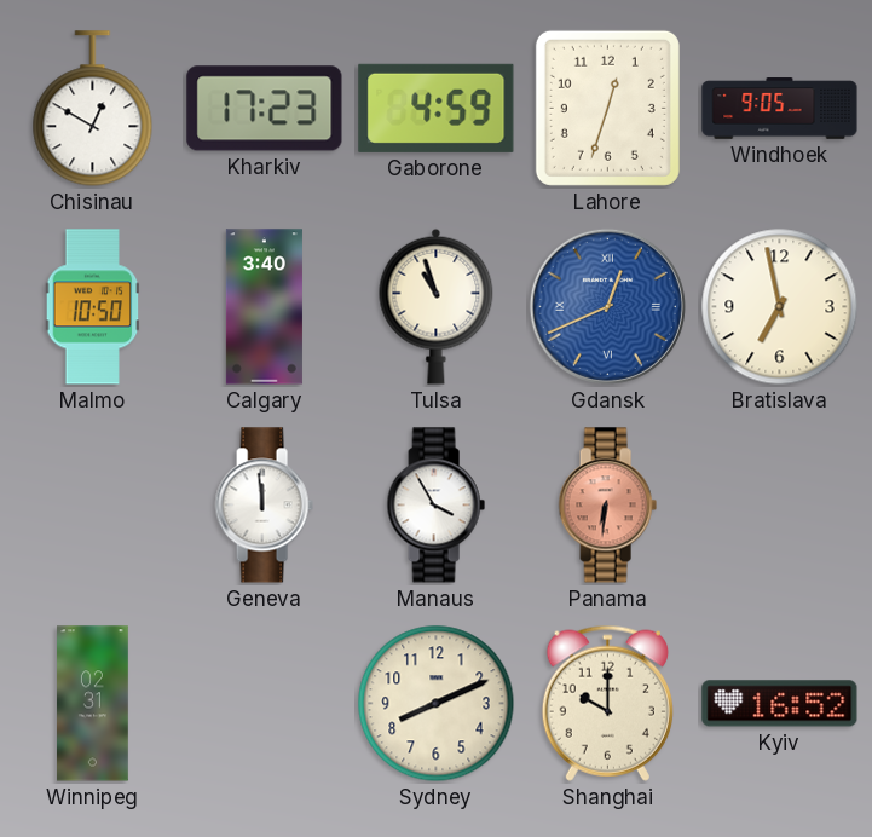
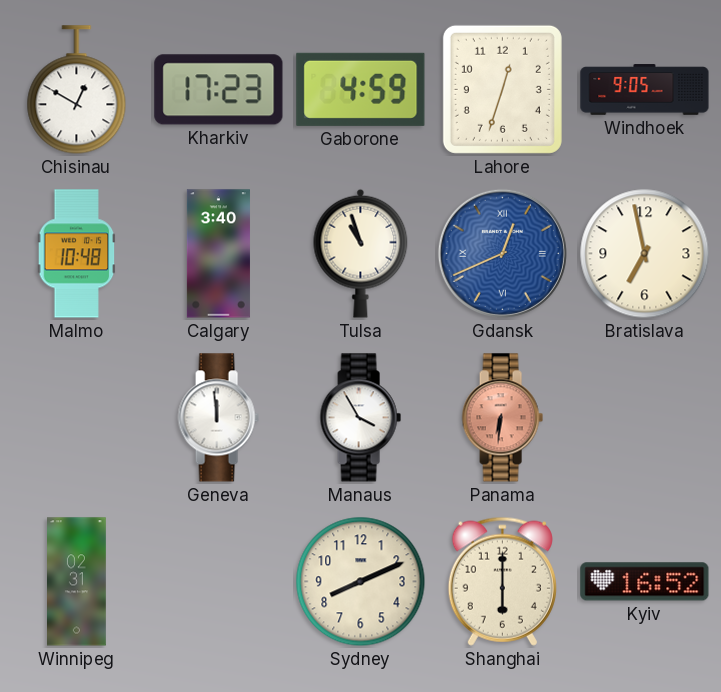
Malmo: 10:50 -> 10:48 (77, 254)
Shanghai: 10:00 -> 6:00 (502, 581)
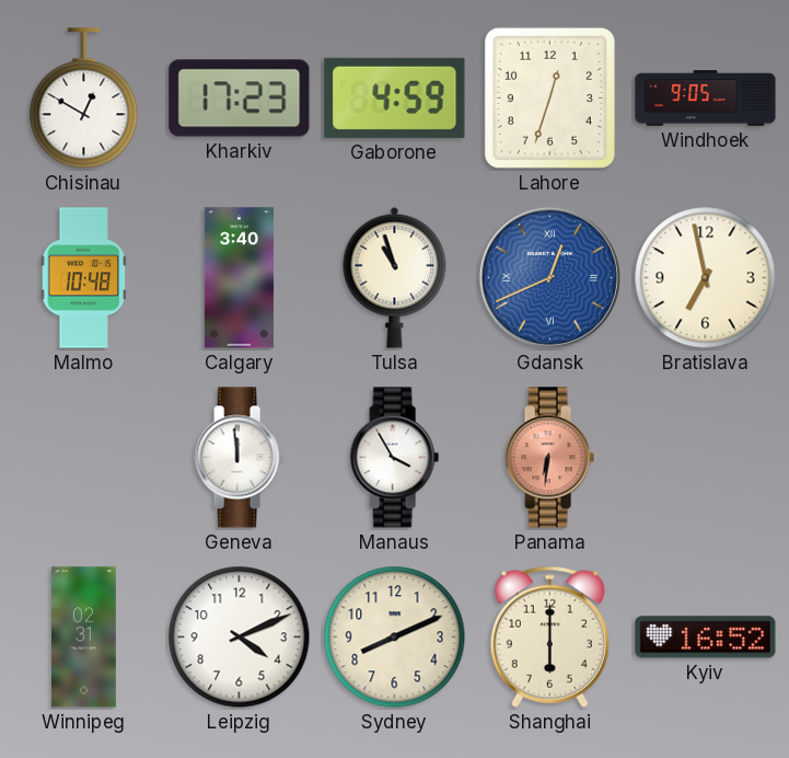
Leipzig: none -> 4:11 (240, 638)
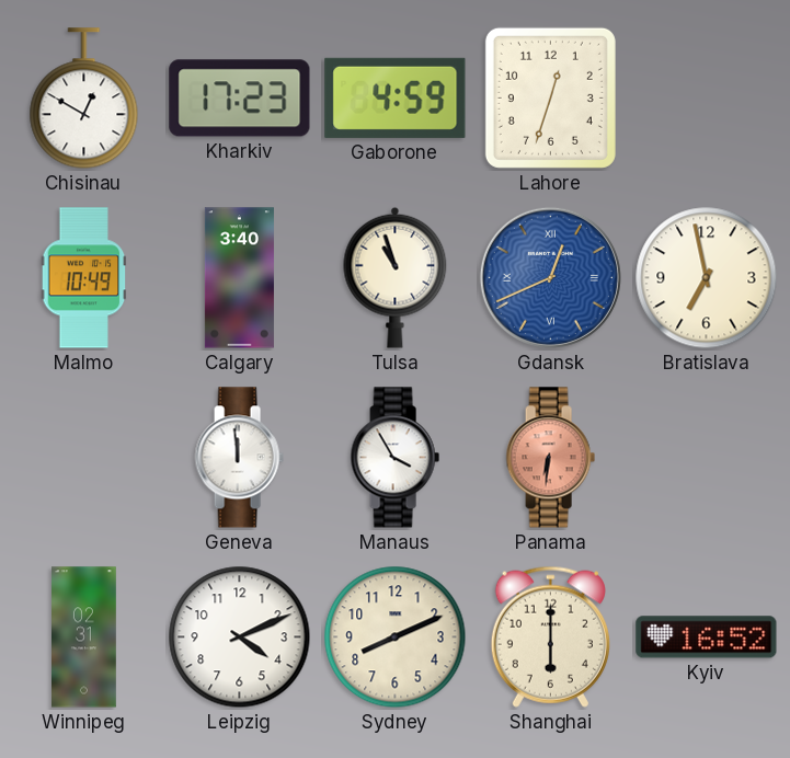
Windhoek: 9:05 -> none (706, 99)
Malmo: 10:48 -> 10:49 (84, 278)
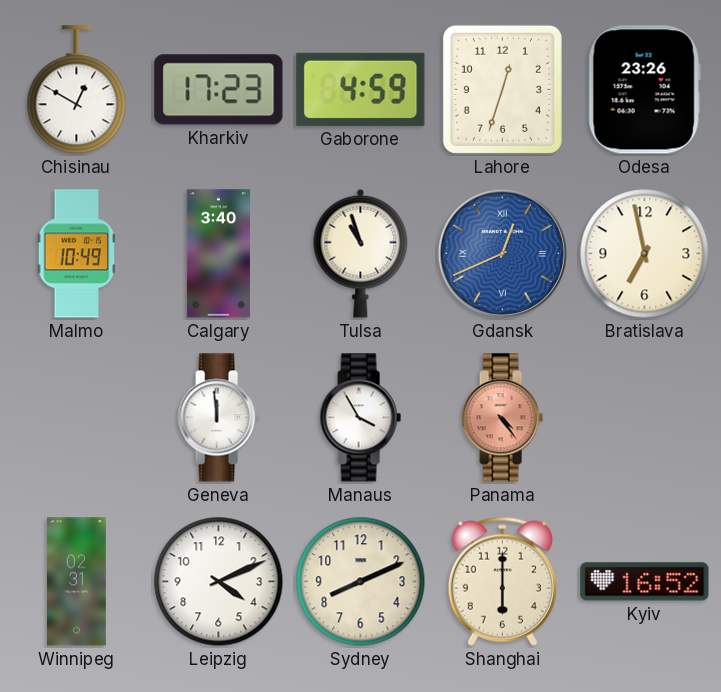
Odesa: none -> 23:26 (644, 90)
Panama: 6:31 -> 4:24 (502, 418)
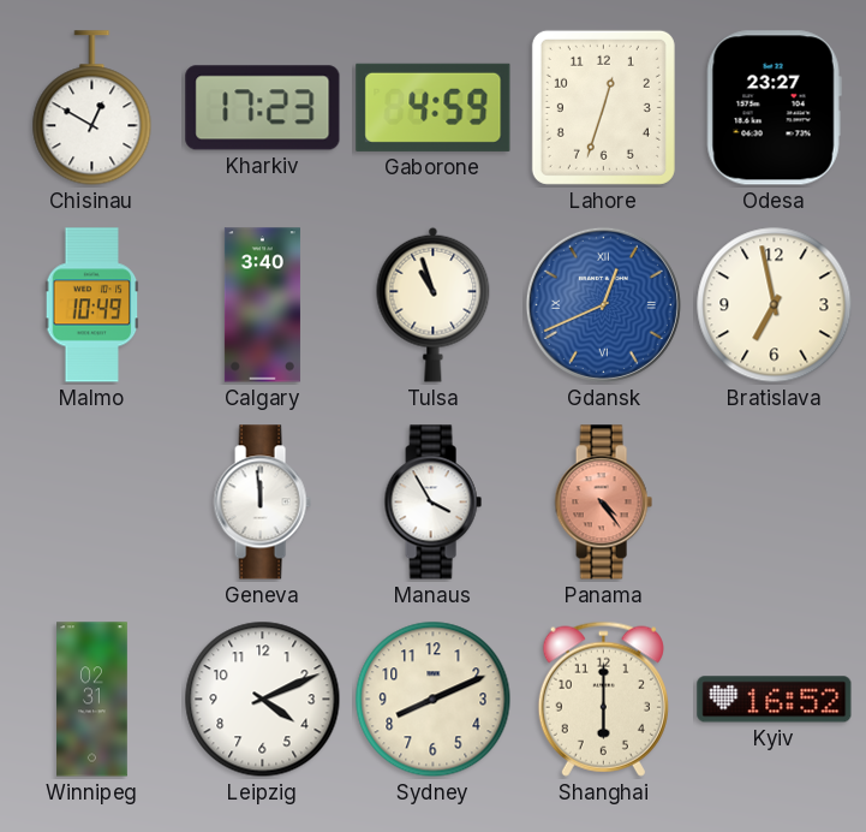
Odesa: 23:26 -> 23:27 (774, 108)
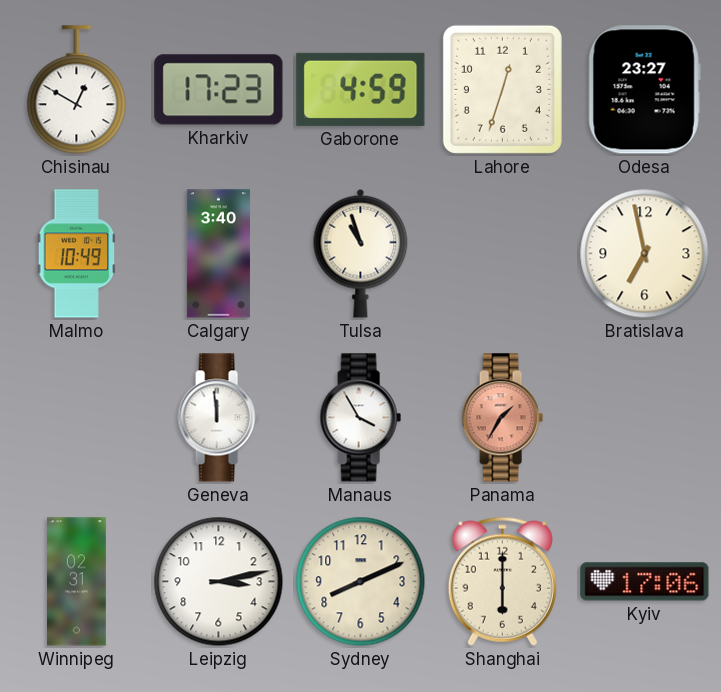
Gdansk: 12:41 -> none (603, 304)
Panama: 4:24 -> 1:35 (502, 418)
Leipzig: 4:11 -> 3:13 (219, 582)
Kyiv: 16:52 -> 17:06 (645, 582)
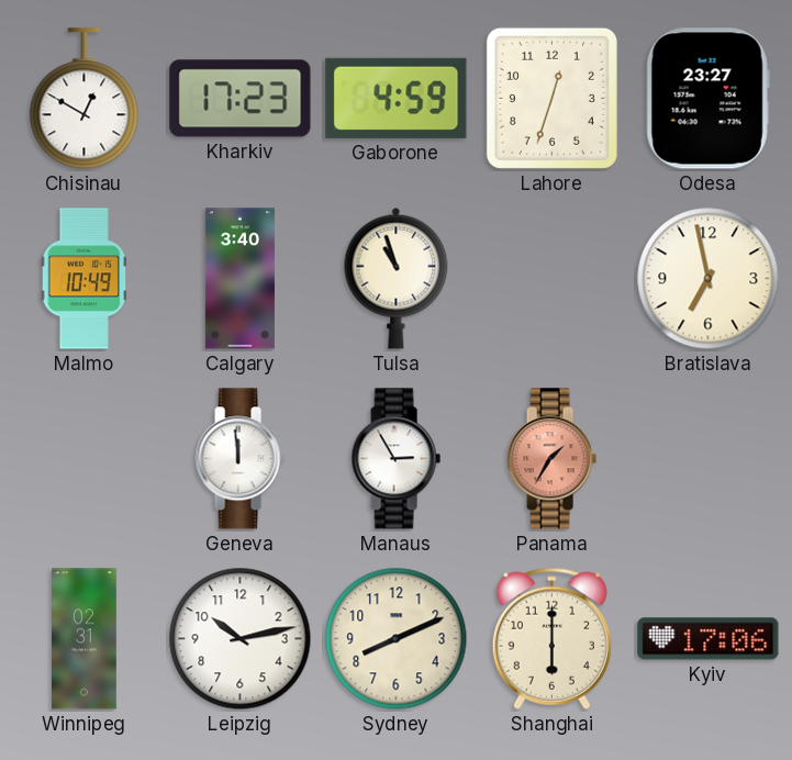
Manaus: 3:55 -> 2:55 (395, 459)
Leipzig: 3:13 -> 10:13 (241, 639)
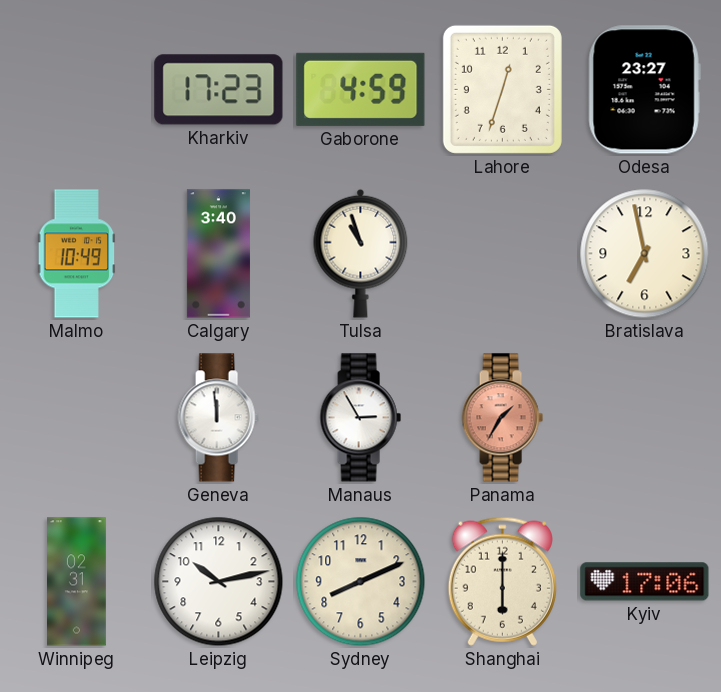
Chisinau: 12:50 -> none (85, 99)
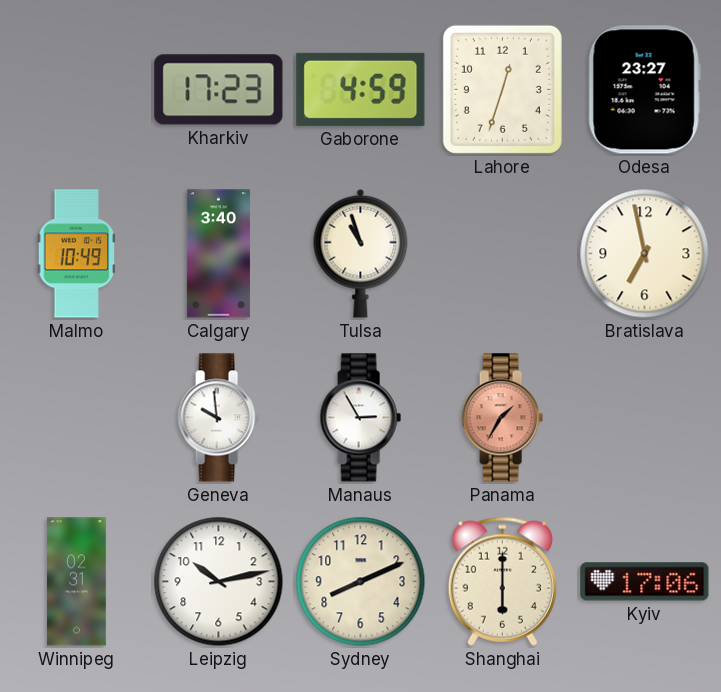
Geneva: 11:59 -> 9:59 (218, 418)
